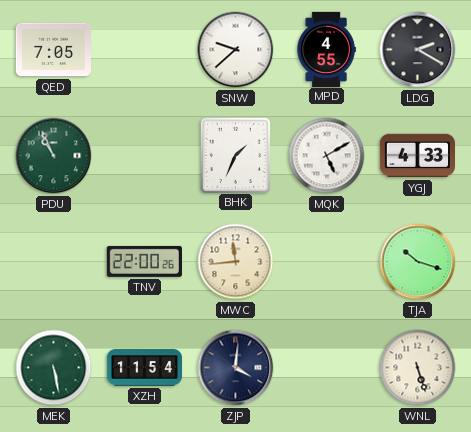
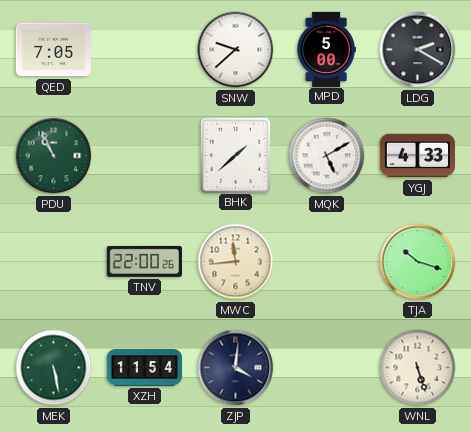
MPD: 4:55 -> 5:00 (326, 49)
BHK: 1:34 -> 1:38 (235, 155)
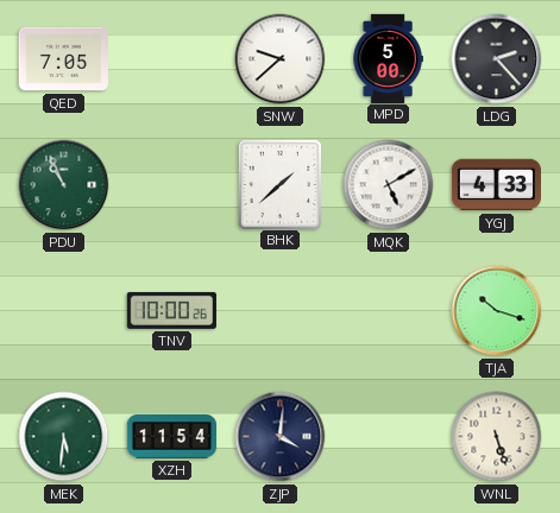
LDG: 2:20 -> 2:23 (497, 59)
TNV: 22:00 -> 10:00 (171, 310)
MWC: 11:44 -> none (236, 262)
MEK: 5:28 -> 5:31 (64, 437)
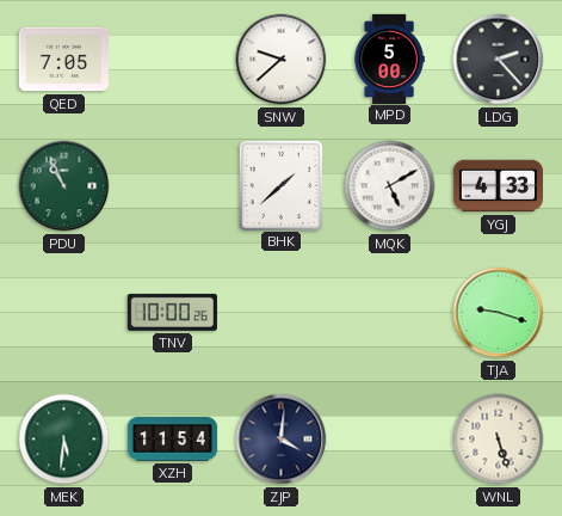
TJA: 10:18 -> 9:18 (499, 313)
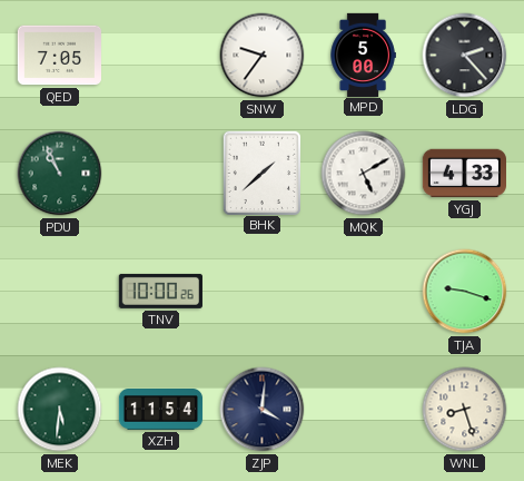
SNW: 9:38 -> 9:36 (263, 56)
WNL: 5:27 -> 8:27 (465, 410)
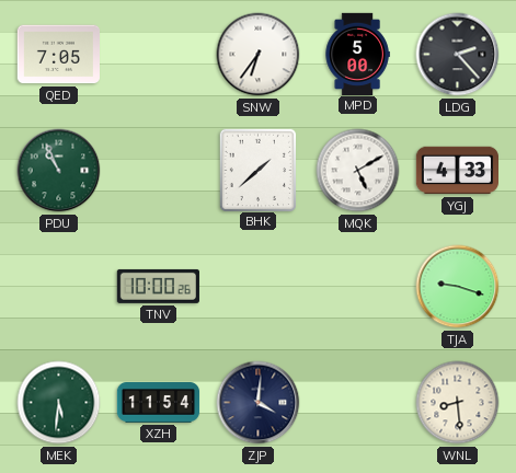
SNW: 9:36 -> 6:36 (259, 55)
WNL: 8:27 -> 8:29 (458, 403)
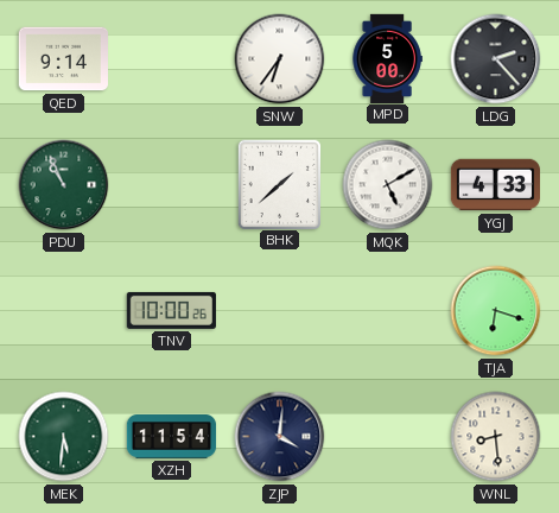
QED: 7:05 -> 9:14 (63, 59)
TJA: 9:18 -> 6:18 (496, 311)
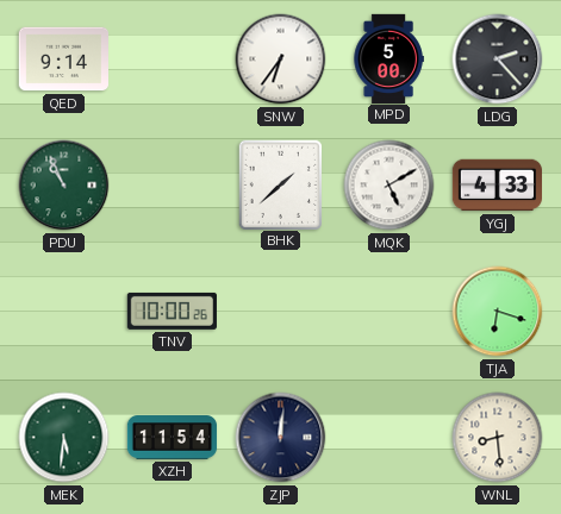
ZJP: 4:01 -> 12:01 (281, 438)
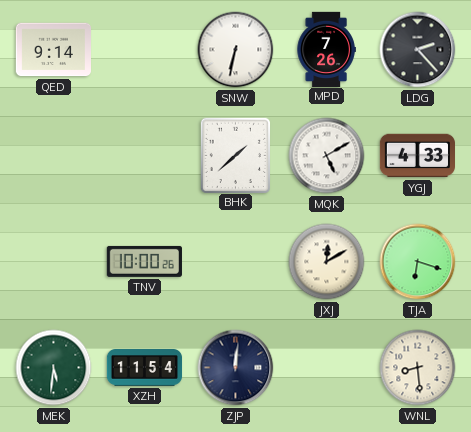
SNW: 6:36 -> 6:32 (236, 50)
MPD: 5:00 -> 7:26 (326, 49)
PDU: 10:56 -> none (64, 186)
JXJ: none -> 12:10 (327, 262)
